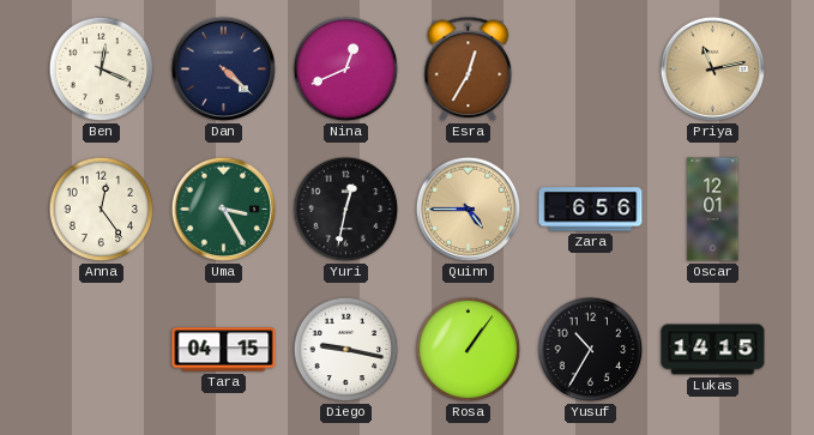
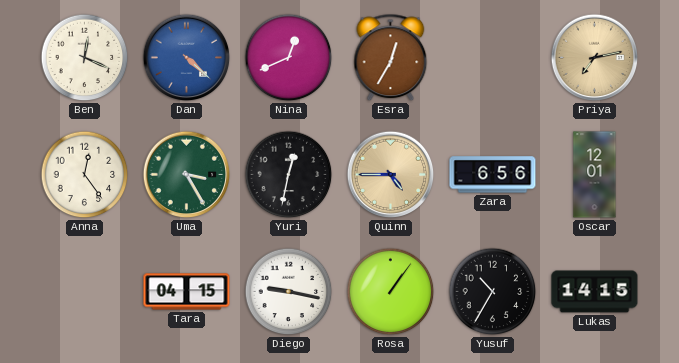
Dan dial: navy -> blue (187, 58)
Priya: 11:13 -> 7:13 (595, 58)
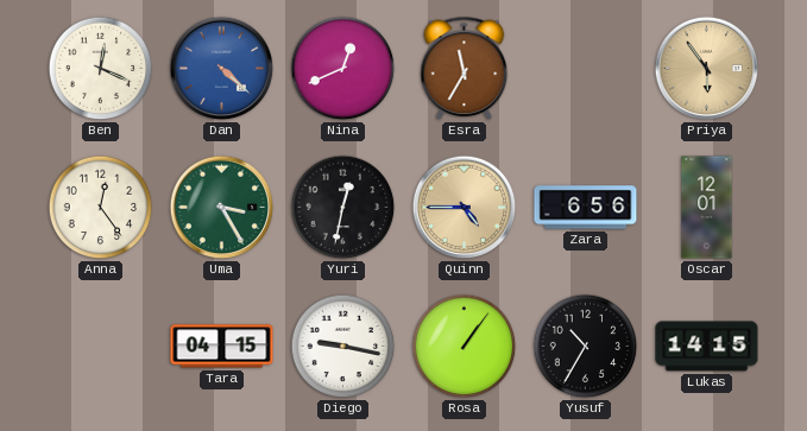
Esra: 12:35 -> 11:35 (465, 69)
Priya: 7:13 -> 5:54 (707, 69)
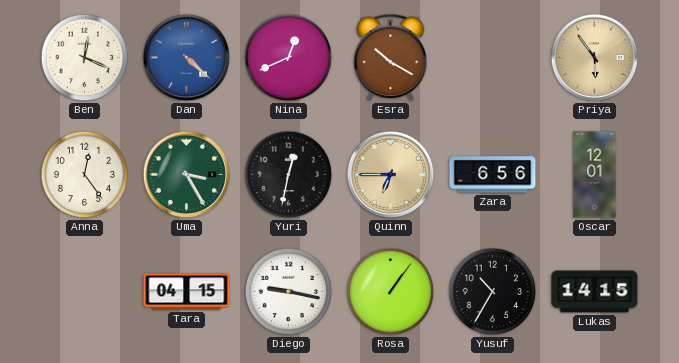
Esra: 11:35 -> 10:20 (391, 58)
Quinn: 4:45 -> 6:45 (391, 175)
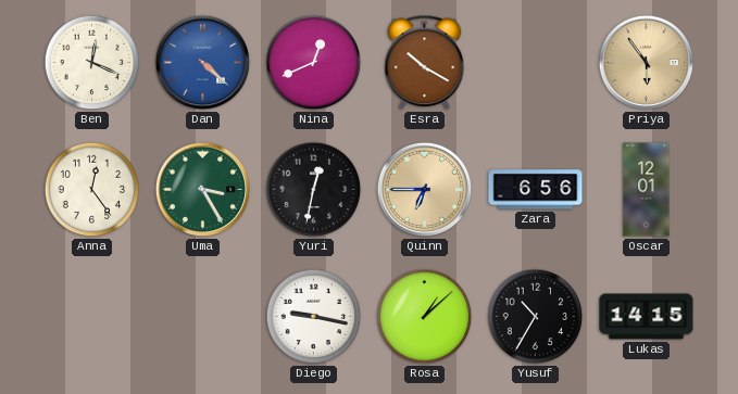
Tara: 04:15 -> none (187, 292)
Rosa: 1:06 -> 1:08 (425, 317)
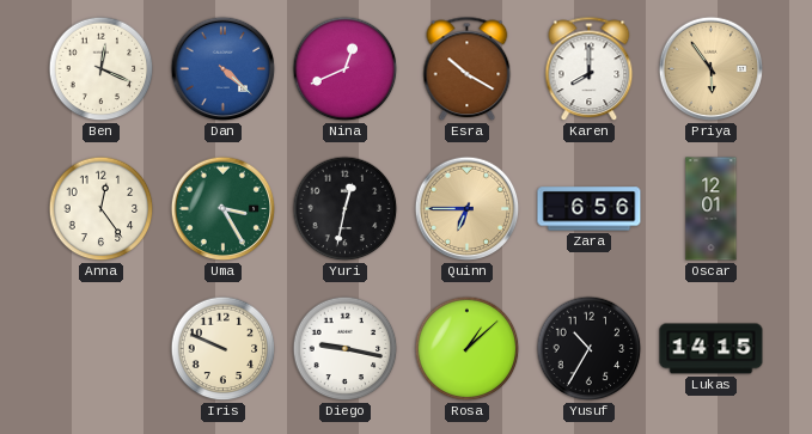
Karen: none -> 8:00 (590, 69)
Iris: none -> 9:49 (224, 349)
